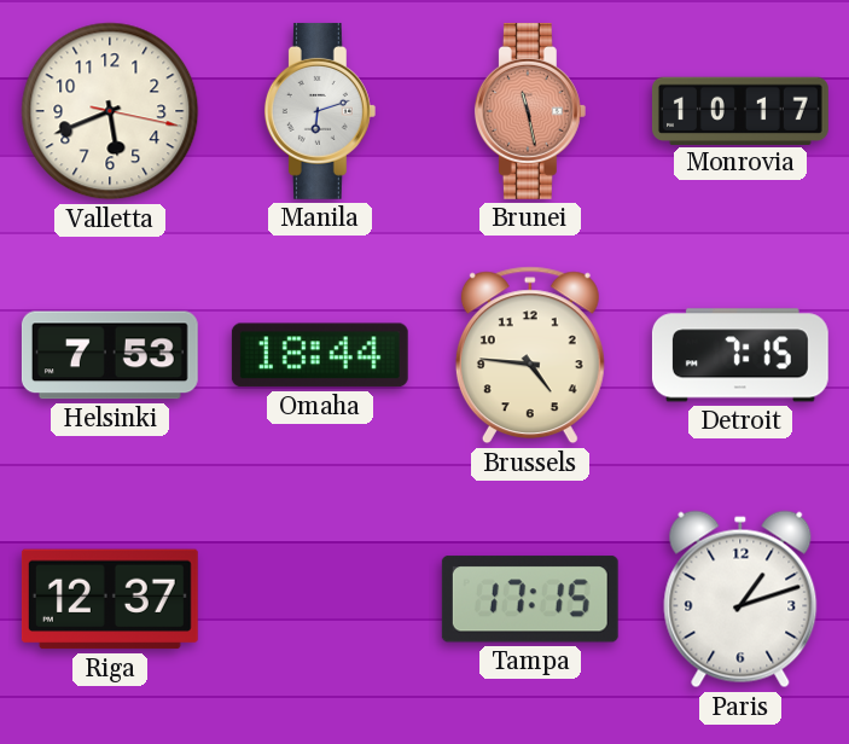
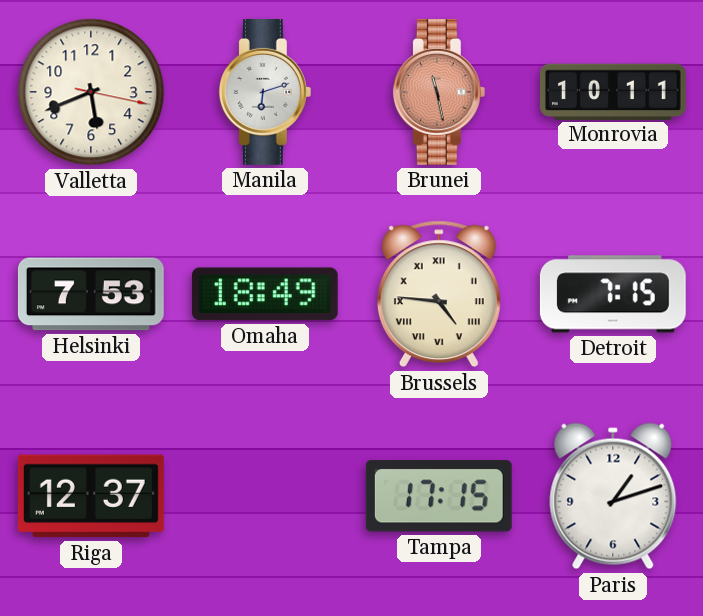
Monrovia: 10:17 -> 10:11 (613, 91)
Omaha: 18:44 -> 18:49 (265, 294)
Brussels numerals: Arabic -> Roman (439, 294)
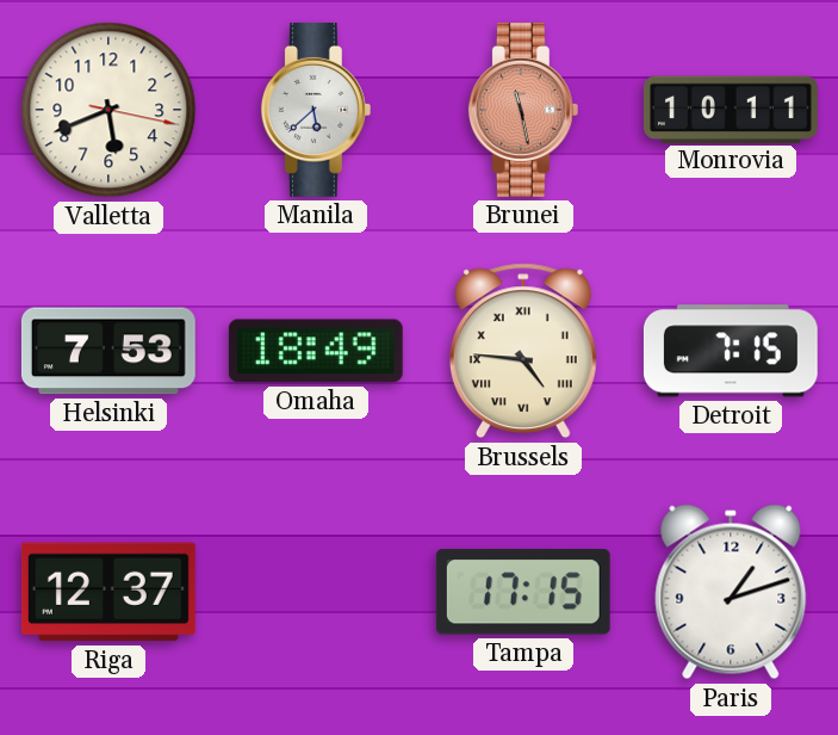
Manila: 6:12 -> 5:38 (316, 110)
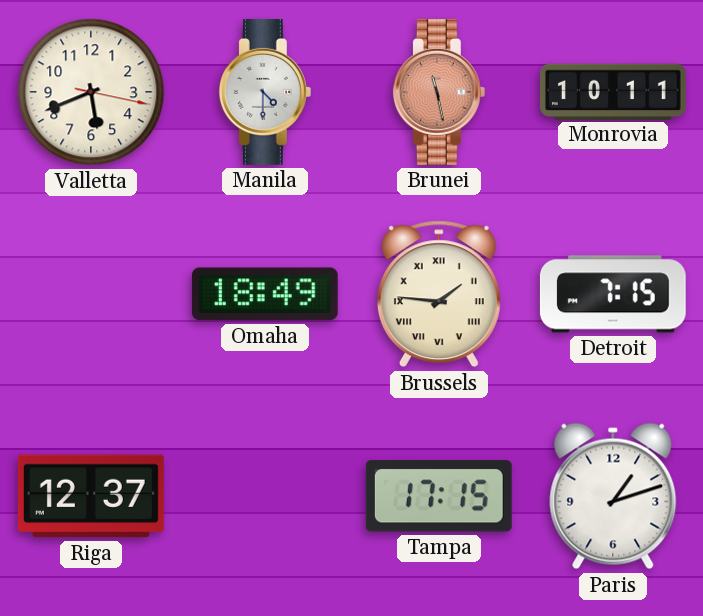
Manila: 5:38 -> 4:30 (265, 92)
Helsinki: 7:53 -> none (108, 351)
Brussels: 4:46 -> 1:46 (439, 294)
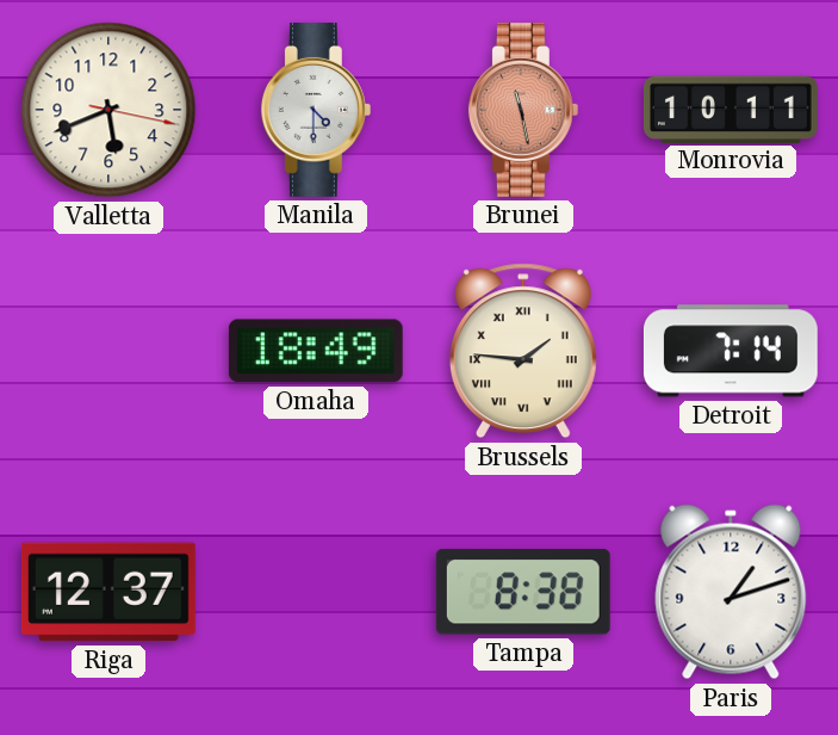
Detroit: 7:15 -> 7:14 (731, 351)
Tampa: 17:15 -> 8:38 (523, 592)
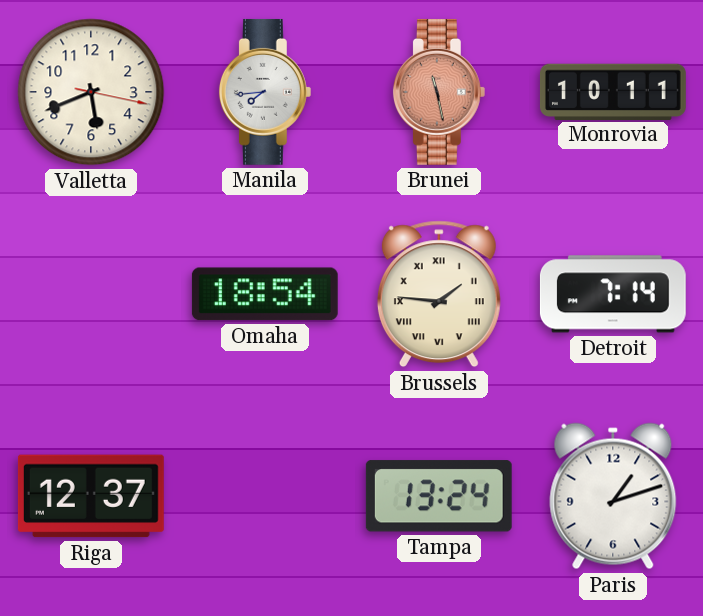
Manila: 4:30 -> 7:44 (265, 92)
Omaha: 18:49 -> 18:54 (265, 294)
Tampa: 8:38 -> 13:24 (439, 496)
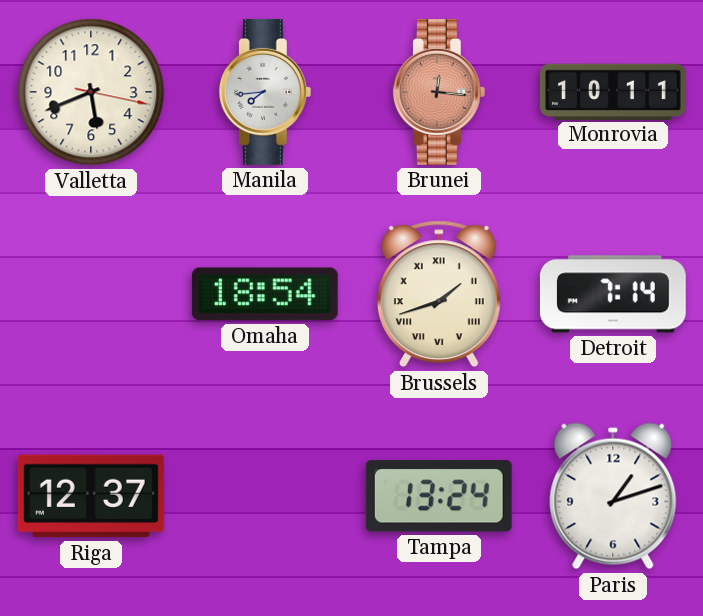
Brunei: 11:28 -> 12:16 (439, 92)
Brussels: 1:46 -> 1:42 (439, 294)
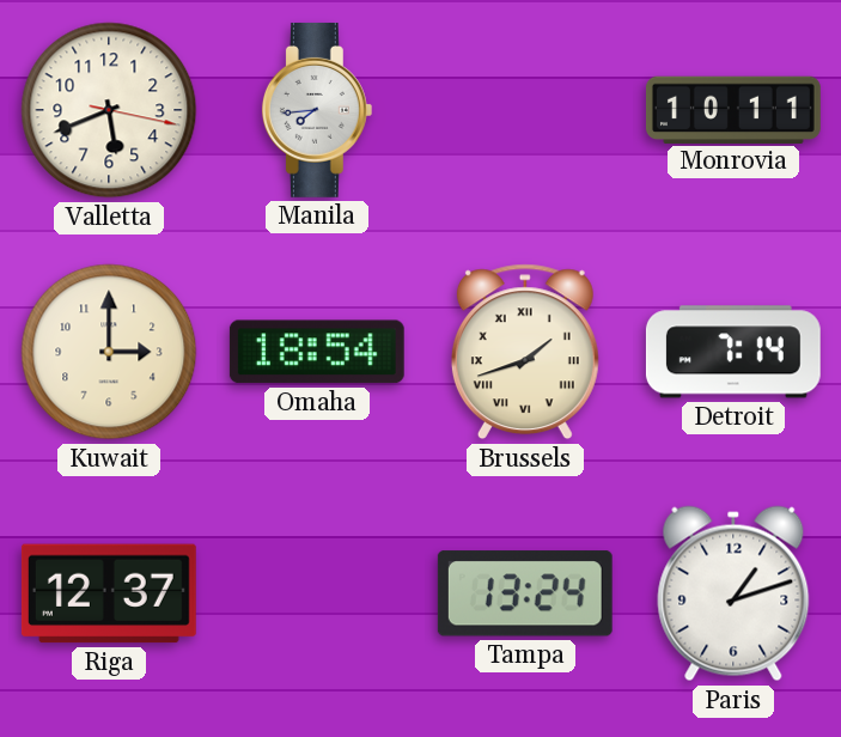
Brunei: 12:16 -> none (439, 92)
Kuwait: none -> 3:00 (109, 352)
